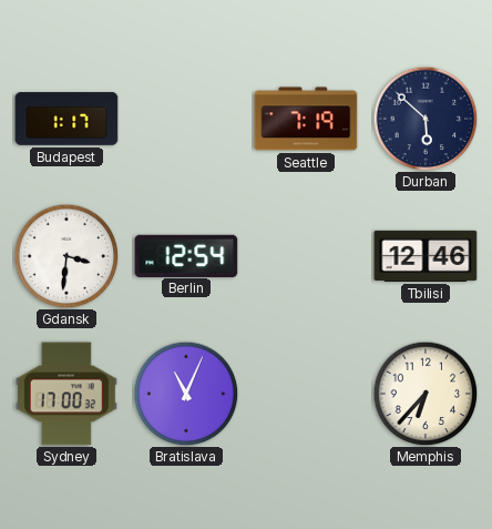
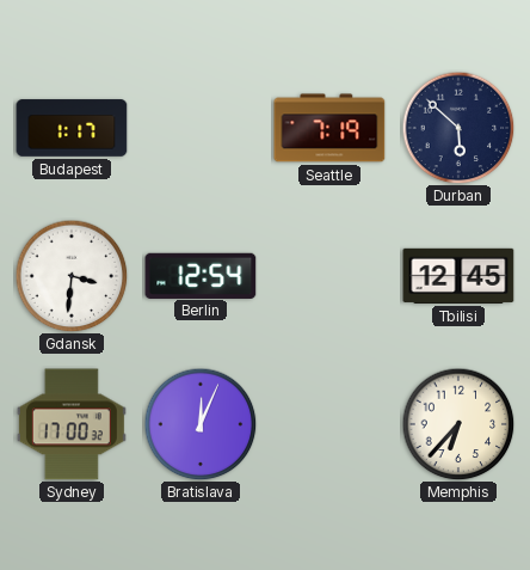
Tbilisi: 12:46 -> 12:45 (458, 276)
Bratislava: 11:04 -> 12:04 (201, 424)
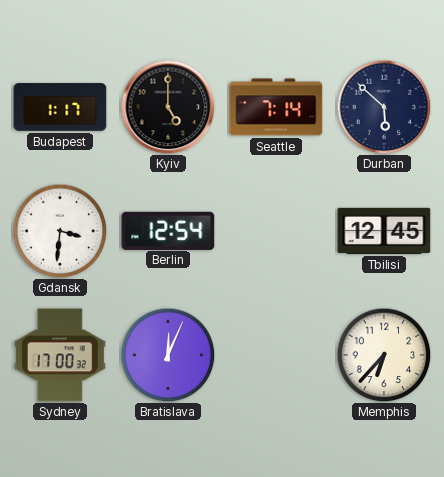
Kyiv: none -> 5:00 (168, 107)
Seattle: 7:19 -> 7:14 (276, 107)
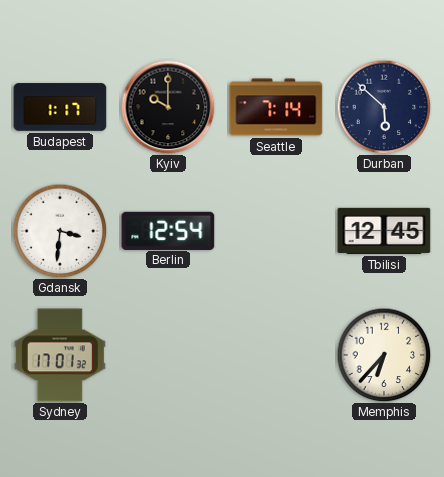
Kyiv: 5:00 -> 10:00 (168, 107)
Sydney: 17:00 -> 17:01 (60, 355)
Bratislava: 12:04 -> none (168, 355)
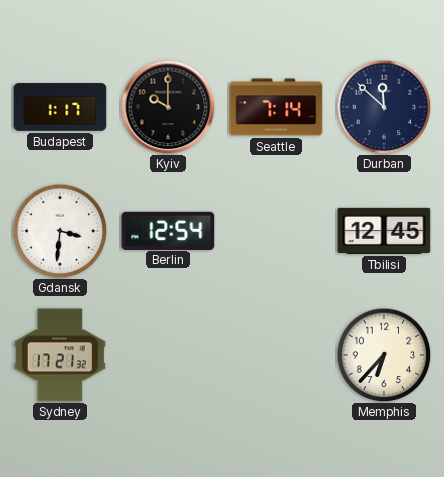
Durban: 5:52 -> 11:52 (384, 107)
Sydney: 17:01 -> 17:21 (60, 355)
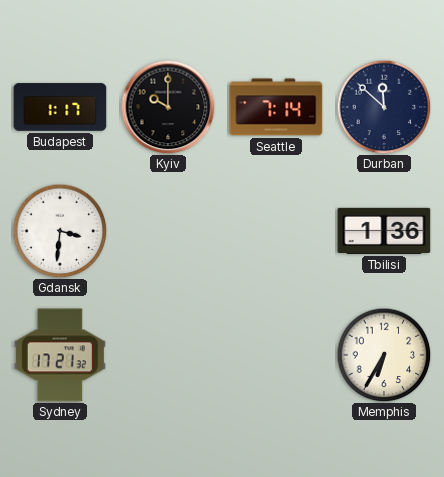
Berlin: 12:54 -> none (168, 230)
Tbilisi: 12:45 -> 1:36 (384, 231)
Memphis: 6:37 -> 6:35 (384, 355)
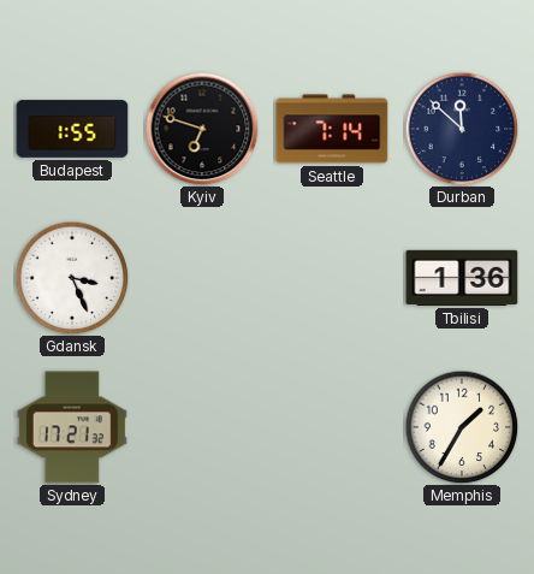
Budapest: 1:17 -> 1:55 (72, 129)
Kyiv: 10:00 -> 6:48 (202, 129)
Gdansk: 3:31 -> 3:26 (72, 278)
Memphis: 6:35 -> 1:35 (462, 427)
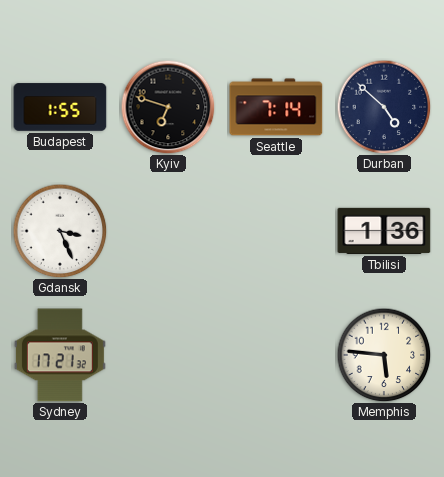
Durban: 11:52 -> 4:52 (384, 107)
Memphis: 1:35 -> 5:46 (384, 355)
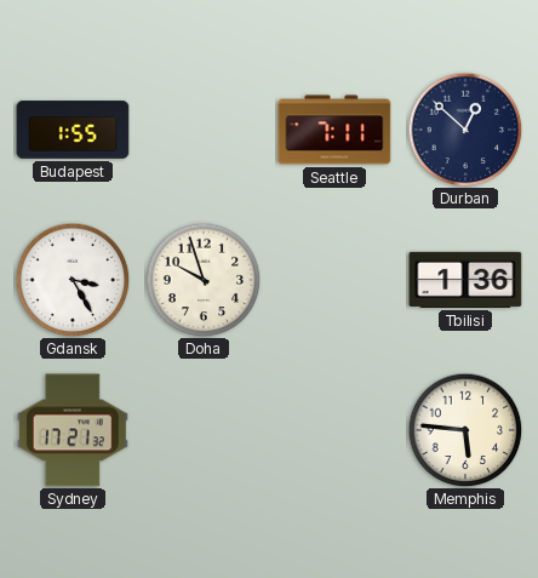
Kyiv: 6:48 -> none (168, 107)
Seattle: 7:14 -> 7:11 (334, 130)
Durban: 4:52 -> 12:52 (465, 130)
Gdansk: 3:26 -> 3:25 (73, 280)
Doha: none -> 9:57 (204, 280)
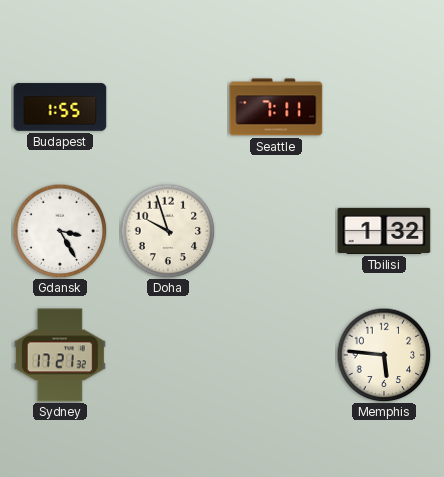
Durban: 12:52 -> none (465, 130)
Tbilisi: 1:36 -> 1:32 (384, 231)
